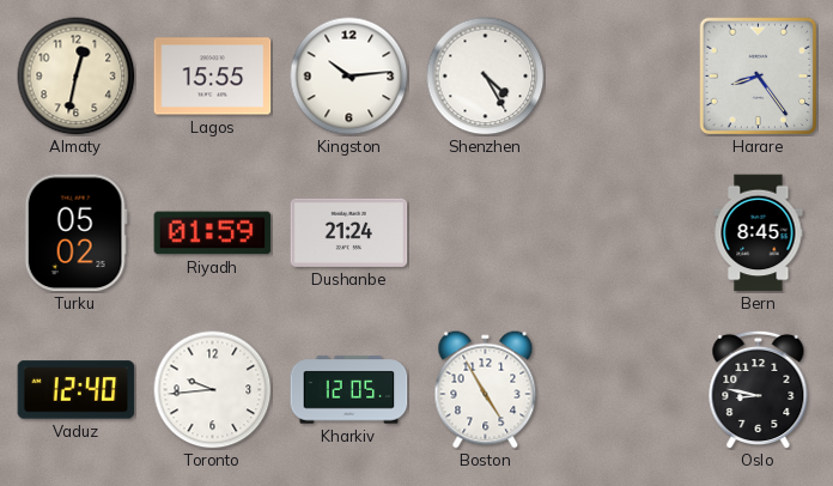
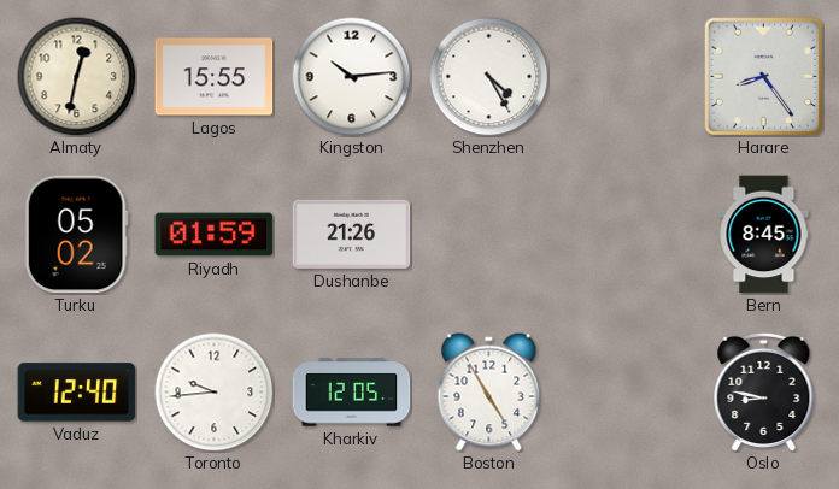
Dushanbe: 21:24 -> 21:26 (352, 234)
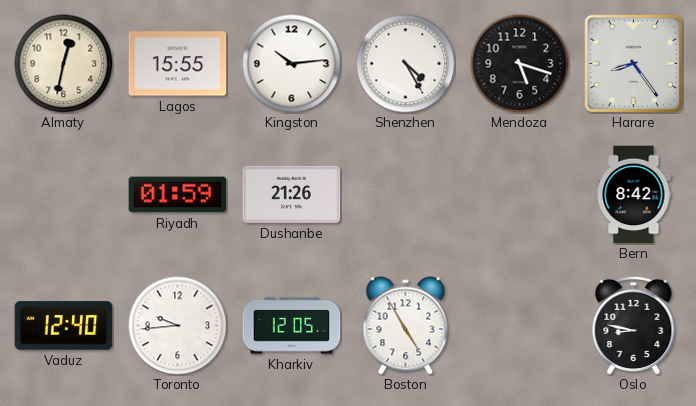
Mendoza: none -> 5:18 (520, 64)
Turku: 05:02 -> none (76, 235)
Bern: 8:45 -> 8:42 (634, 195)
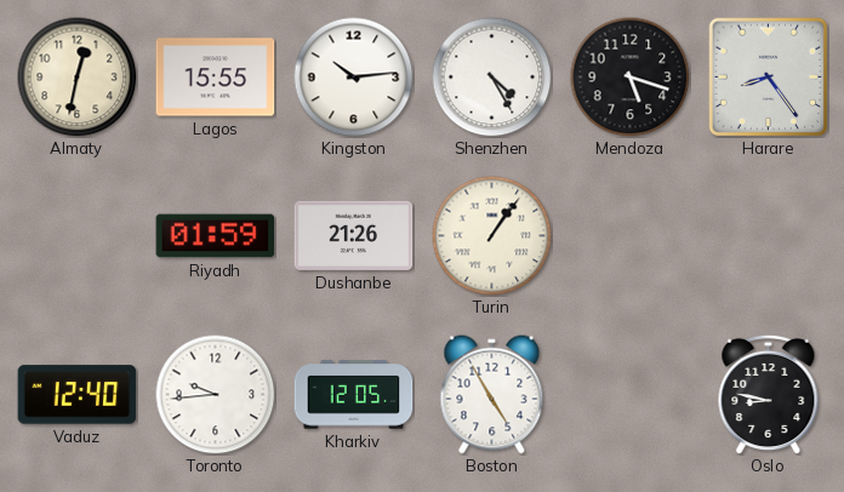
Turin: none -> 1:06 (492, 236)
Bern: 8:42 -> none (634, 195)
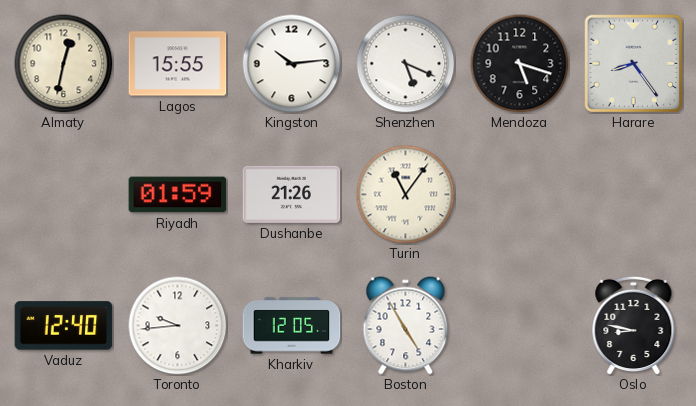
Shenzhen: 4:25 -> 5:19 (406, 64)
Turin: 1:06 -> 11:06 (406, 195)
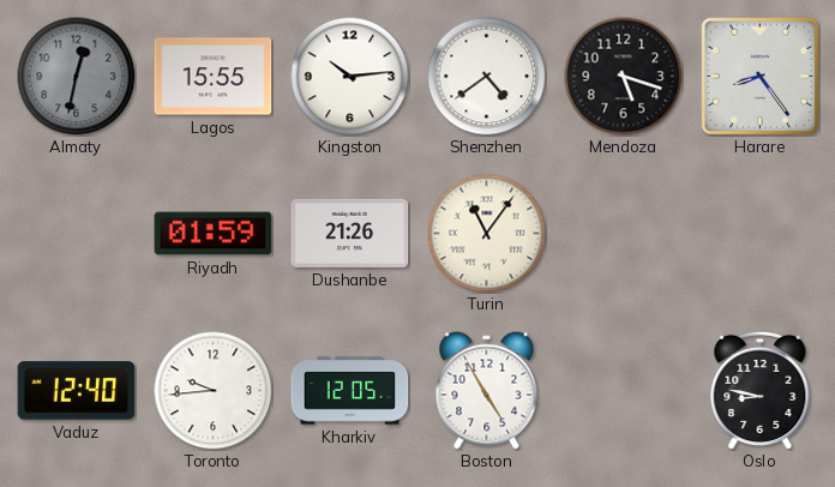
Almaty dial: cream -> grey (77, 77)
Shenzhen: 5:19 -> 4:39 (487, 77)
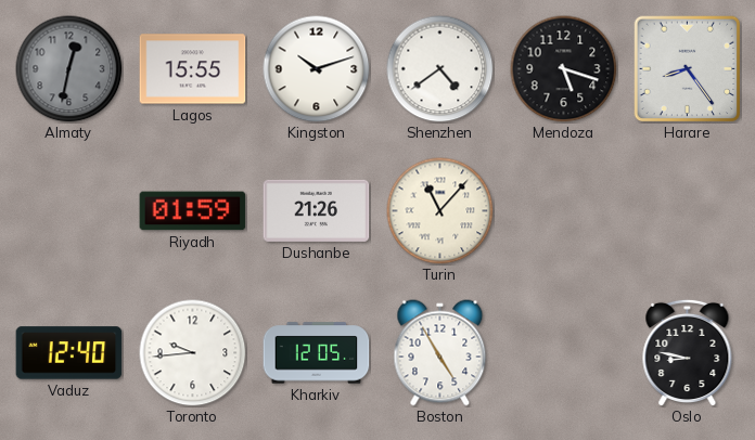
Kingston: 10:14 -> 10:12 (317, 69)
Turin: 11:06 -> 11:07 (440, 211)
